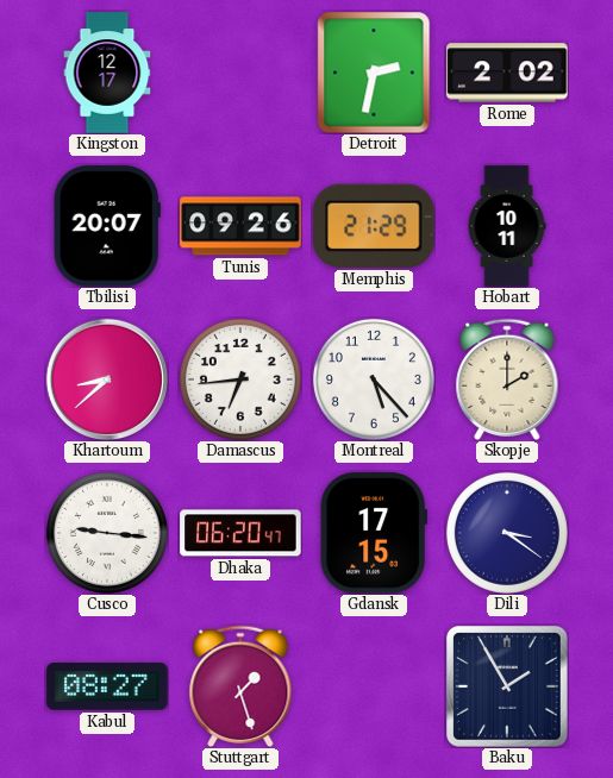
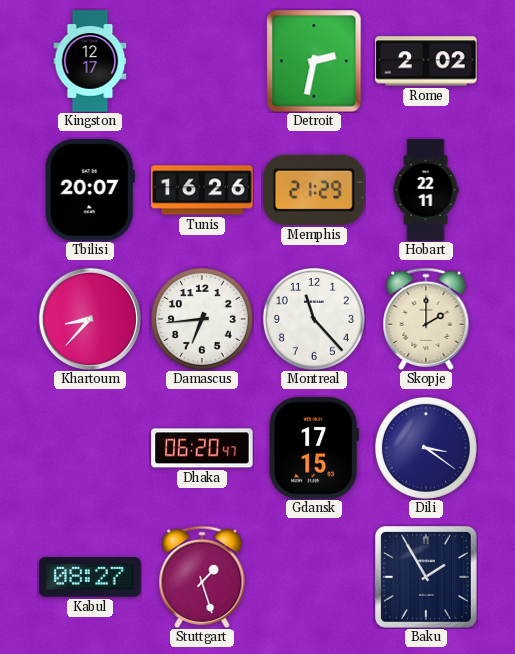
Tunis: 09:26 -> 16:26 (202, 190)
Hobart: 10:11 -> 22:11 (426, 190)
Khartoum: 8:38 -> 8:37 (89, 318)
Montreal: 5:23 -> 11:23 (314, 319)
Cusco: 9:16 -> none (107, 533)
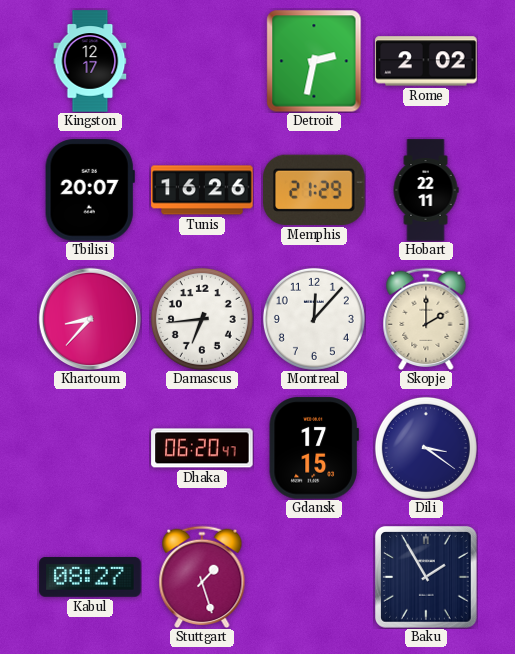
Montreal: 11:23 -> 12:07 (314, 319)
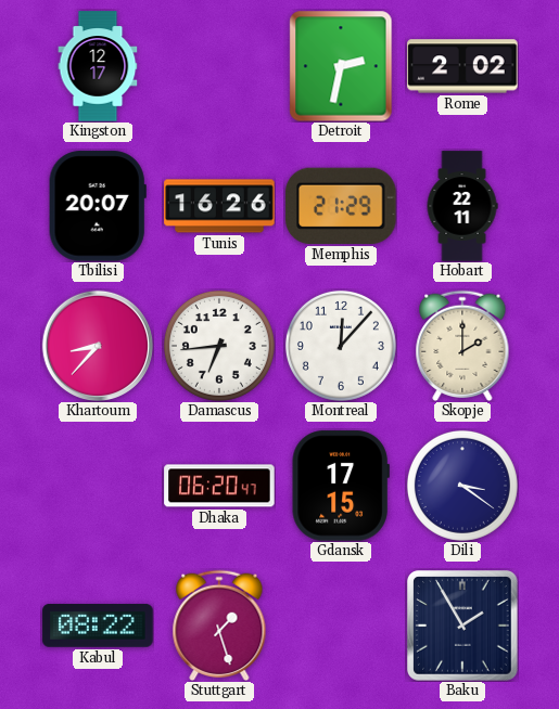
Kabul: 08:27 -> 08:22 (98, 626)
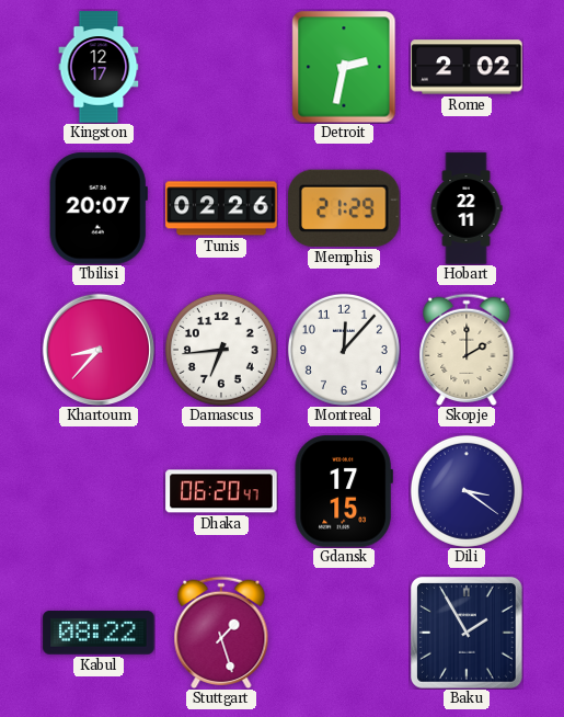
Tunis: 16:26 -> 02:26 (221, 208)
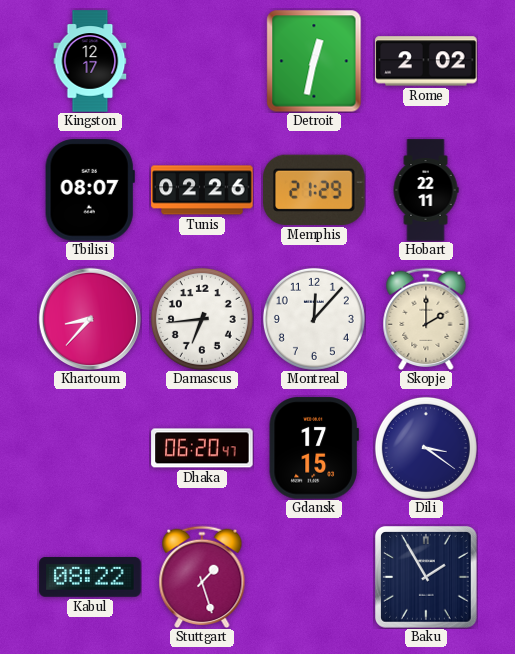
Detroit: 2:32 -> 12:32 (314, 61)
Tbilisi: 20:07 -> 08:07 (90, 190)
